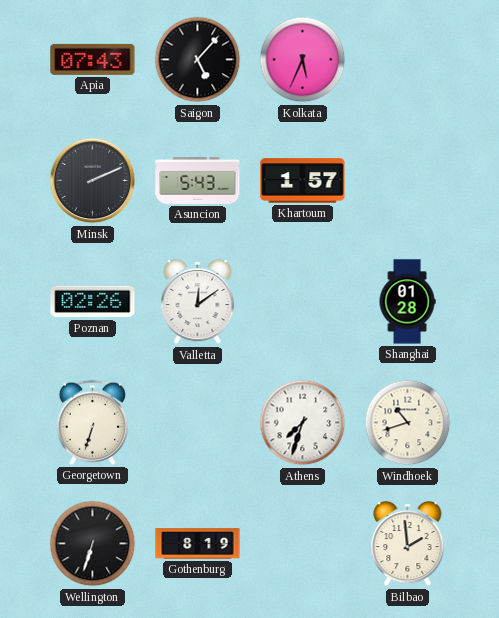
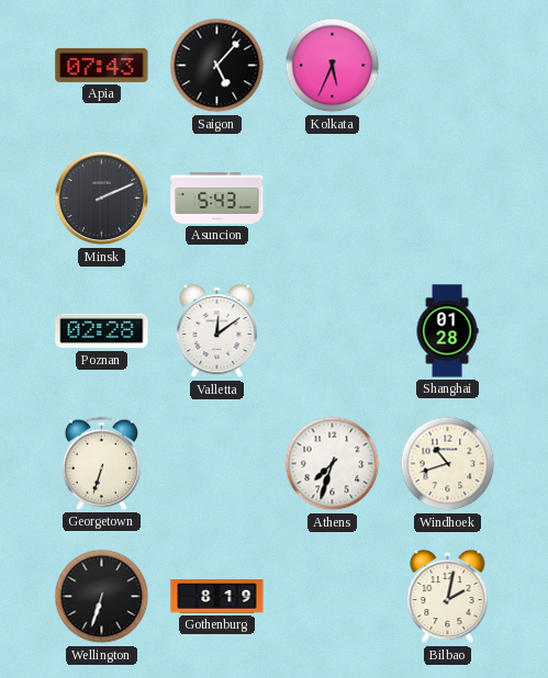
Khartoum: 1:57 -> none (303, 181)
Poznan: 02:26 -> 02:28 (102, 331)
Bilbao: 1:59 -> 2:02 (448, 597)
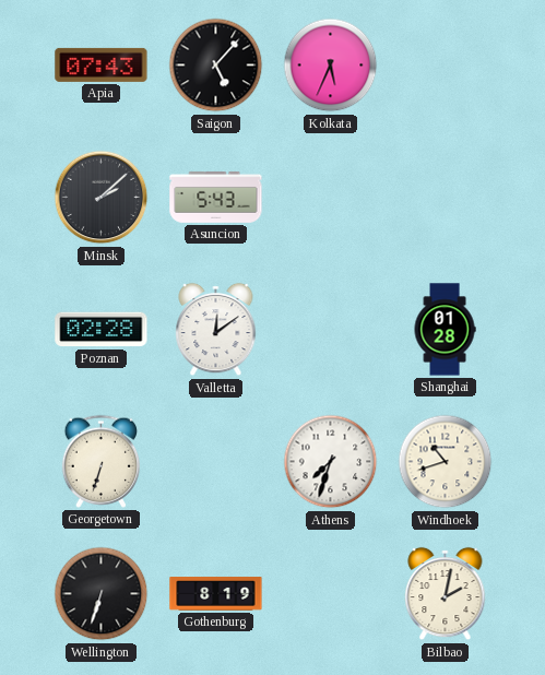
Minsk: 2:11 -> 2:08 (102, 198)
